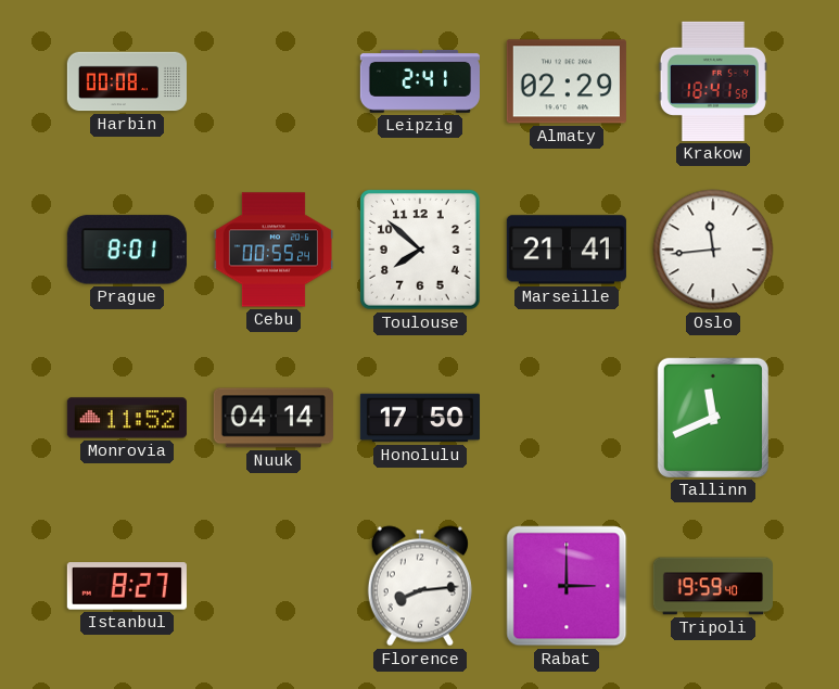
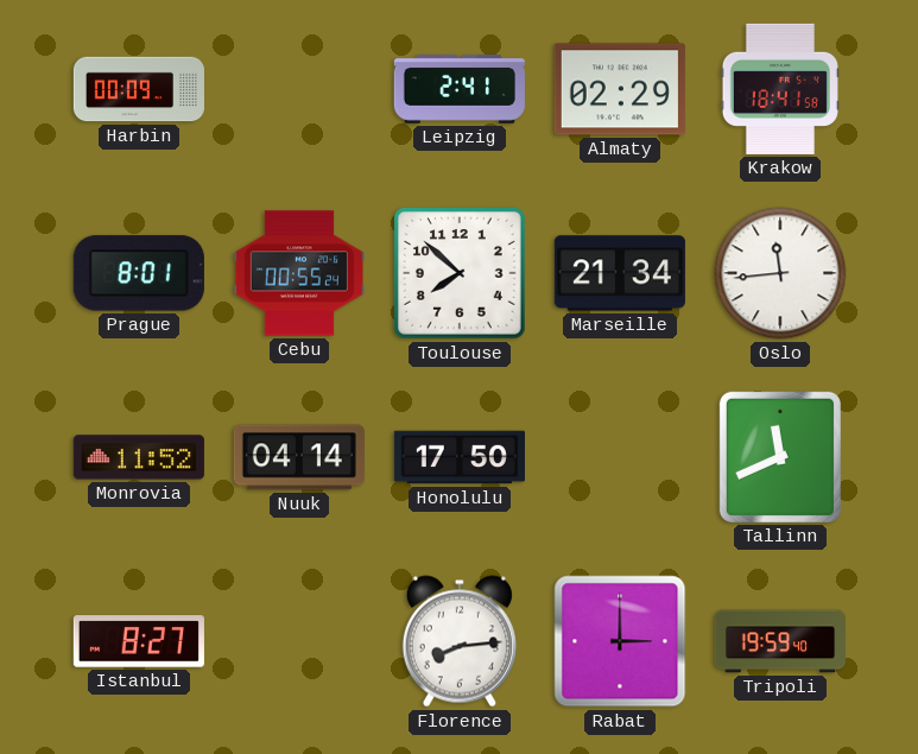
Harbin: 00:08 -> 00:09 (138, 89)
Marseille: 21:41 -> 21:34 (620, 273)
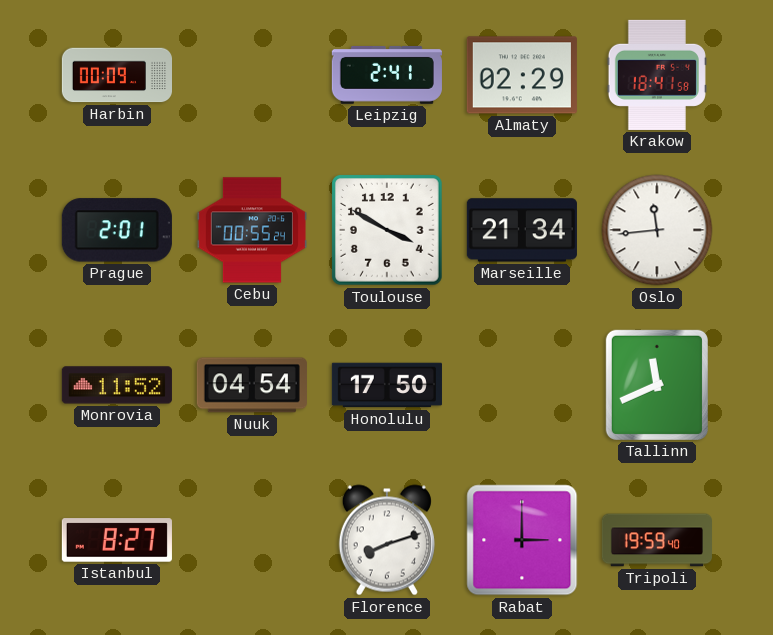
Prague: 8:01 -> 2:01 (117, 230)
Toulouse: 7:52 -> 3:50 (388, 231)
Nuuk: 04:14 -> 04:54 (252, 385)
Florence: 8:14 -> 8:12 (387, 540)
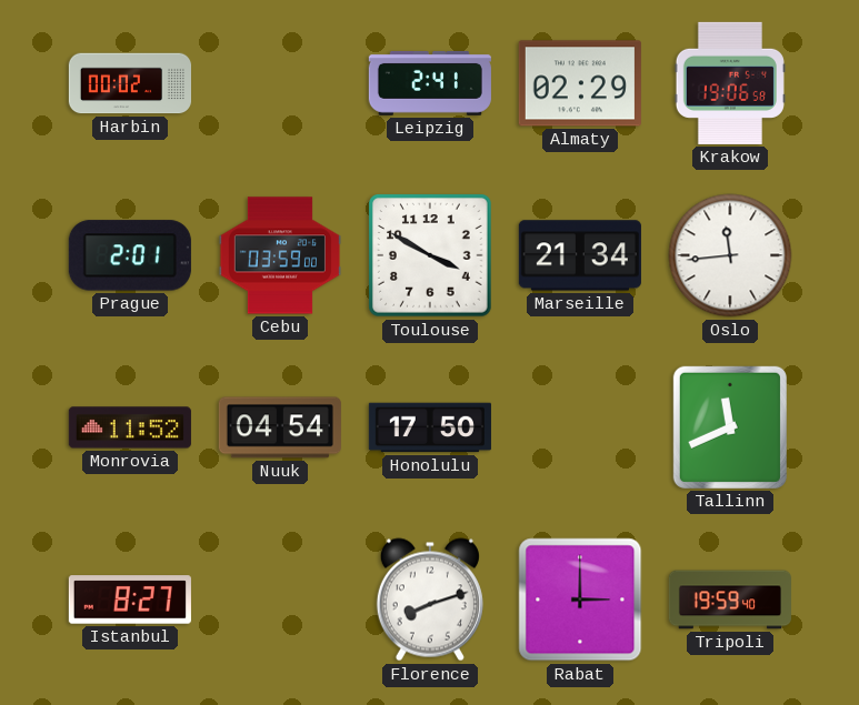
Harbin: 00:09 -> 00:02 (129, 83)
Krakow: 18:41 -> 19:06 (730, 83)
Cebu: 00:55 -> 03:59 (280, 255)
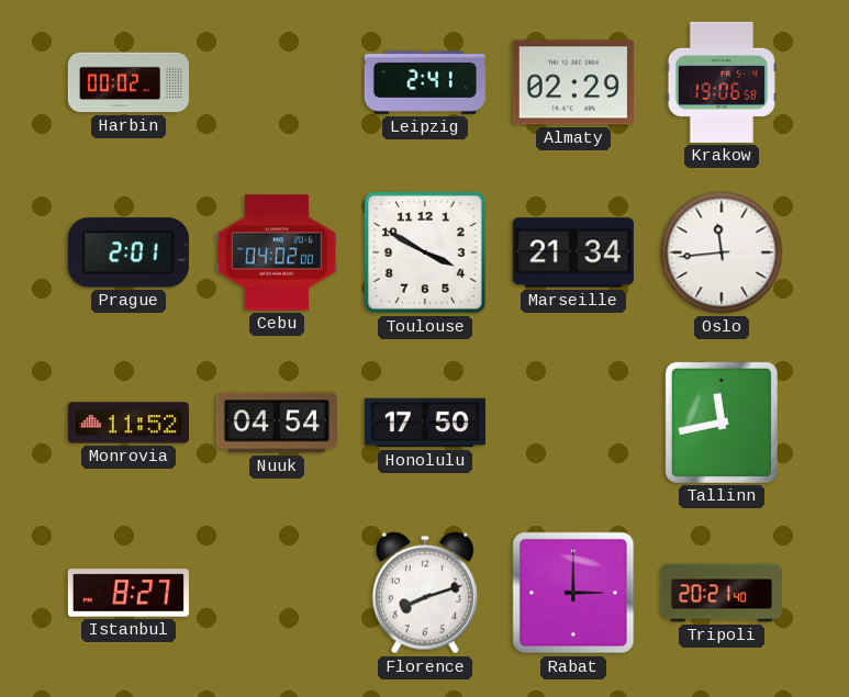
Cebu: 03:59 -> 04:02 (277, 252)
Tallinn: 11:41 -> 11:43 (722, 423)
Tripoli: 19:59 -> 20:21 (722, 593)
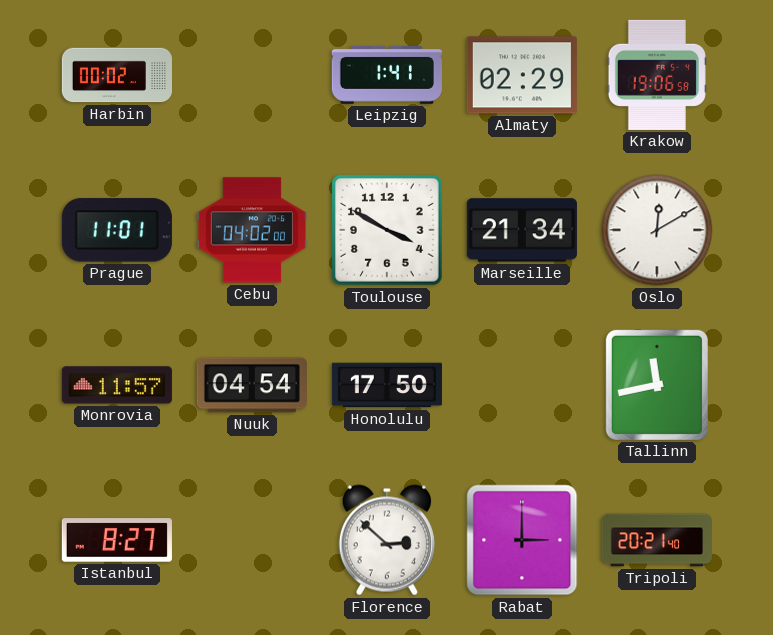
Leipzig: 2:41 -> 1:41 (387, 75)
Prague: 2:01 -> 11:01 (117, 230)
Oslo: 11:44 -> 12:10 (657, 230)
Monrovia: 11:52 -> 11:57 (117, 385)
Florence: 8:12 -> 2:52 (387, 540)
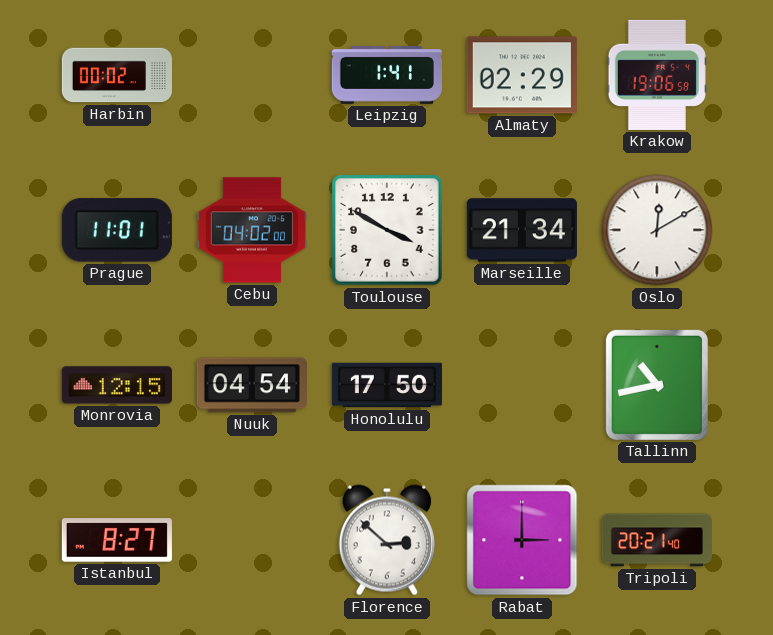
Monrovia: 11:57 -> 12:15 (117, 385)
Tallinn: 11:43 -> 10:43 (657, 385)
